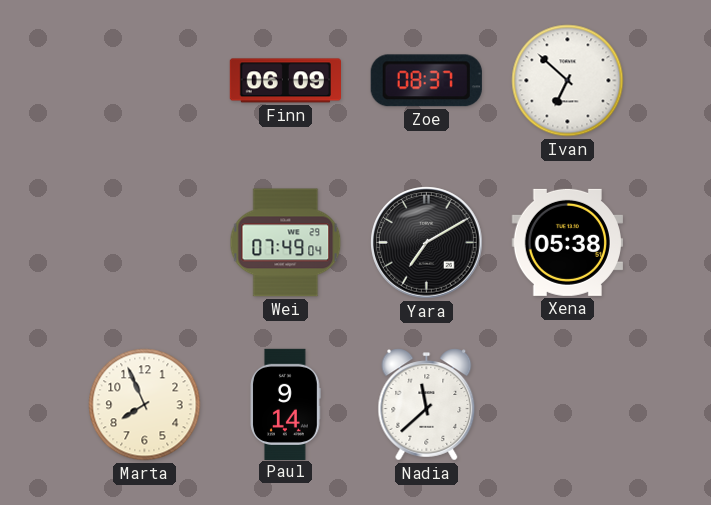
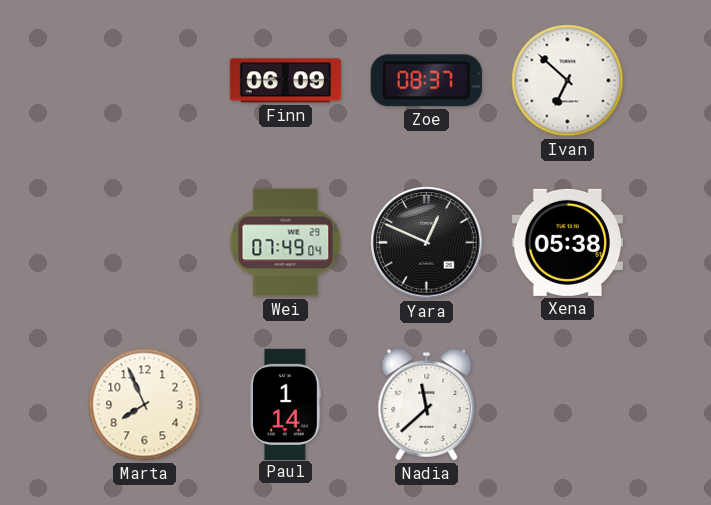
Yara: 7:10 -> 12:49 (427, 243)
Paul: 9:14 -> 1:14 (285, 404)
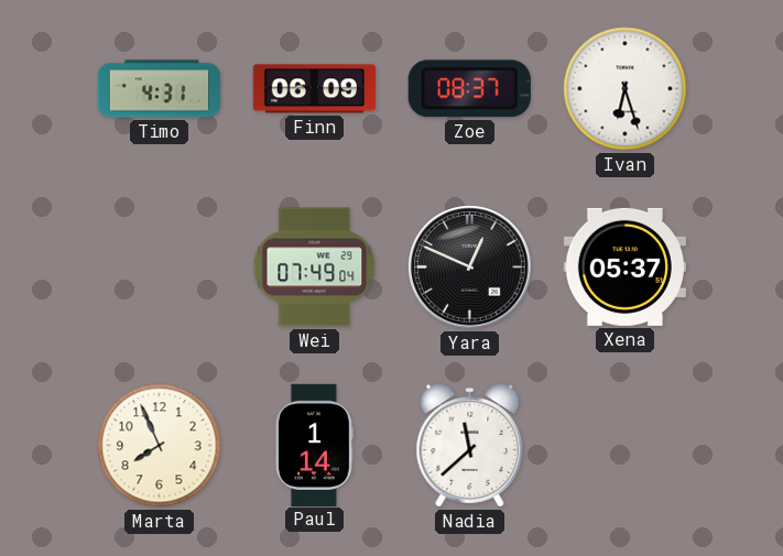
Timo: none -> 4:31 (159, 89)
Ivan: 6:52 -> 6:27 (626, 89)
Xena: 05:38 -> 05:37 (624, 266)
